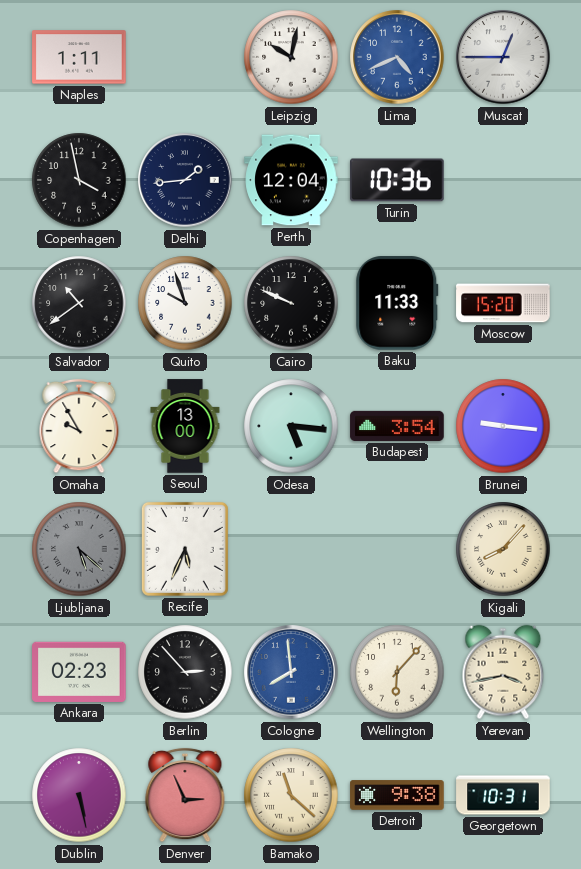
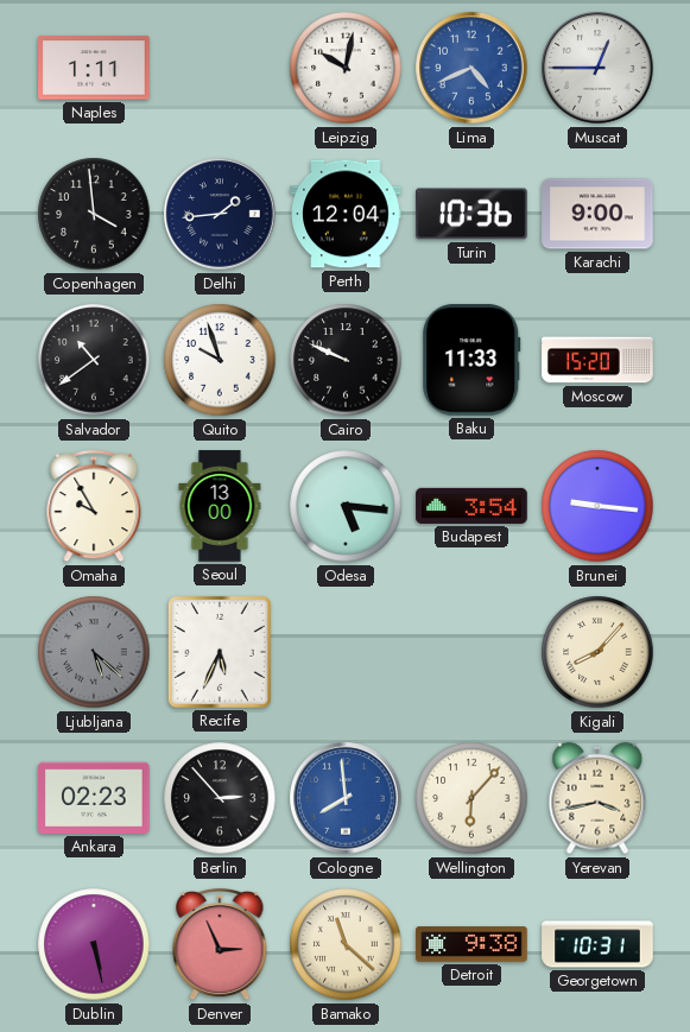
Copenhagen: 3:58 -> 3:59 (94, 214)
Karachi: none -> 9:00 (597, 214)
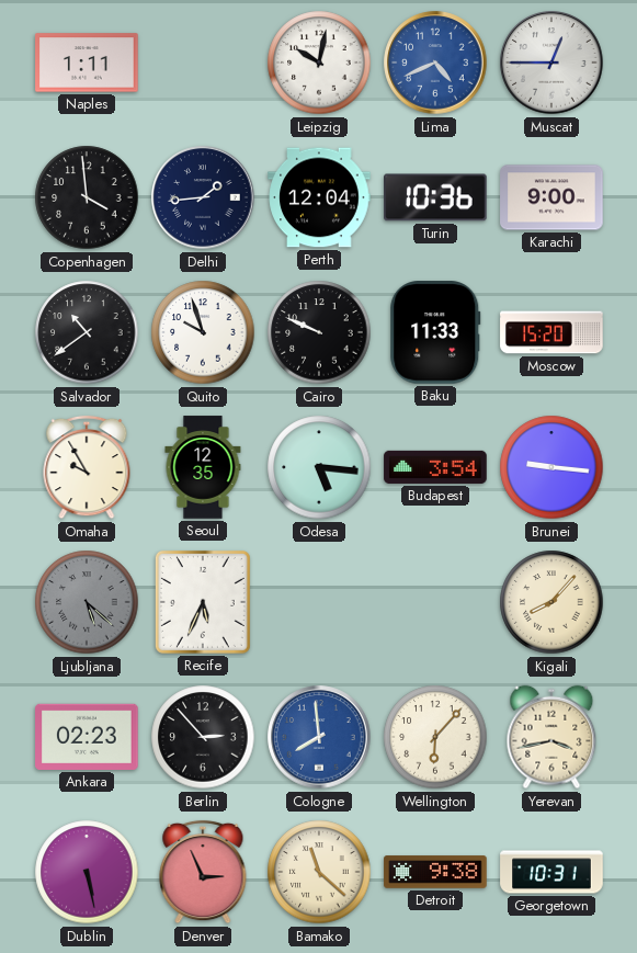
Seoul: 13:00 -> 12:35 (203, 467)
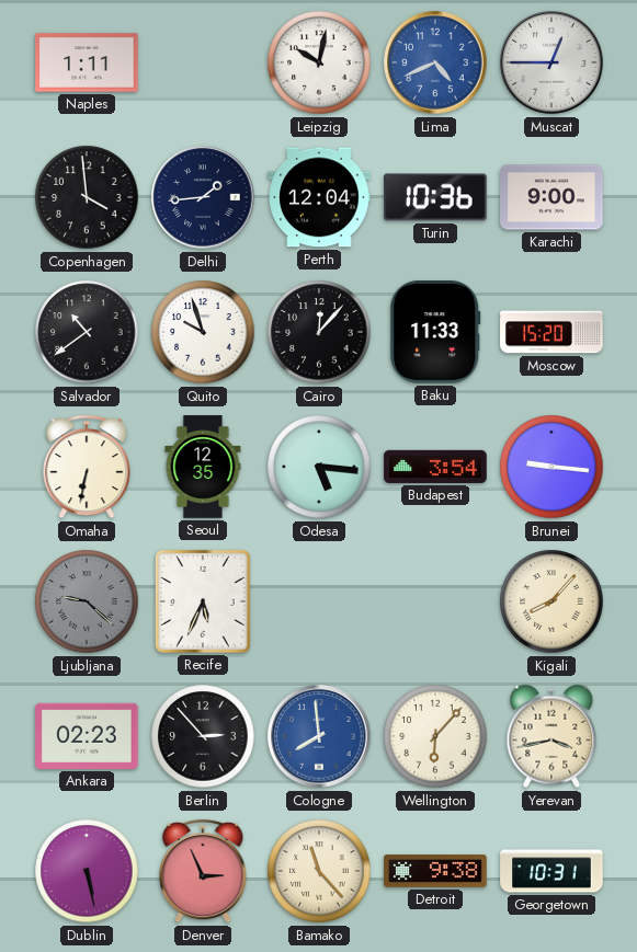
Cairo: 9:49 -> 12:07 (319, 332)
Omaha: 9:55 -> 6:32 (87, 467)
Ljubljana: 5:22 -> 9:22 (87, 601)
Bamako: 11:22 -> 11:23 (319, 871)
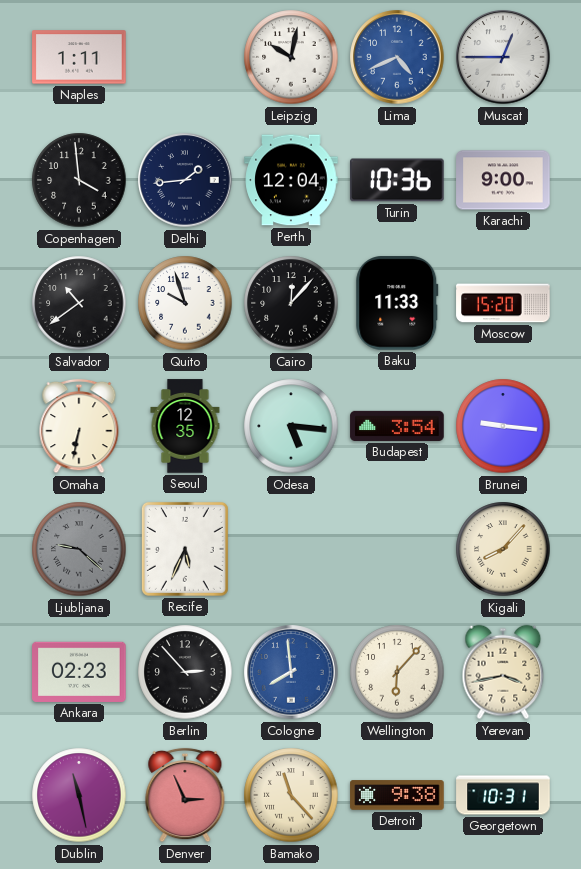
Dublin: 5:28 -> 11:28 (79, 795)
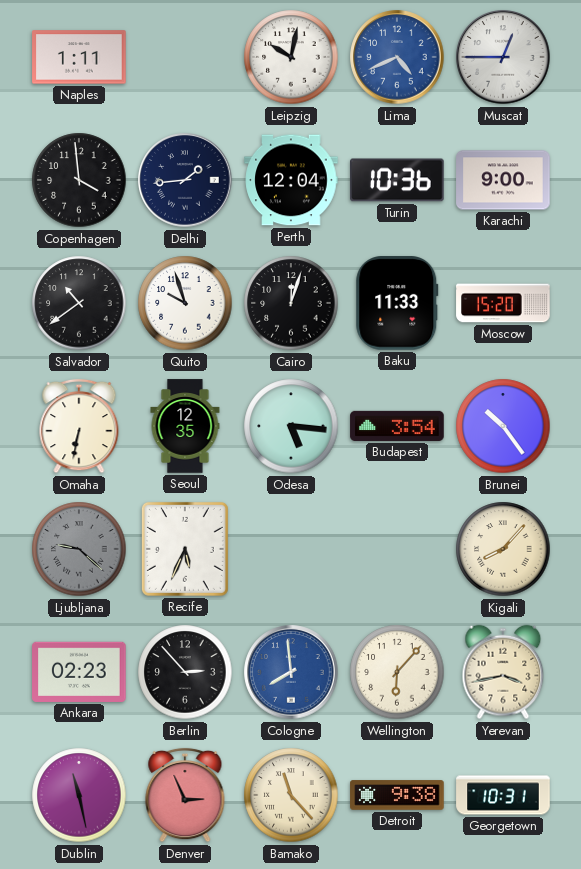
Cairo: 12:07 -> 12:03 (291, 303)
Brunei: 9:16 -> 10:24 (503, 426)
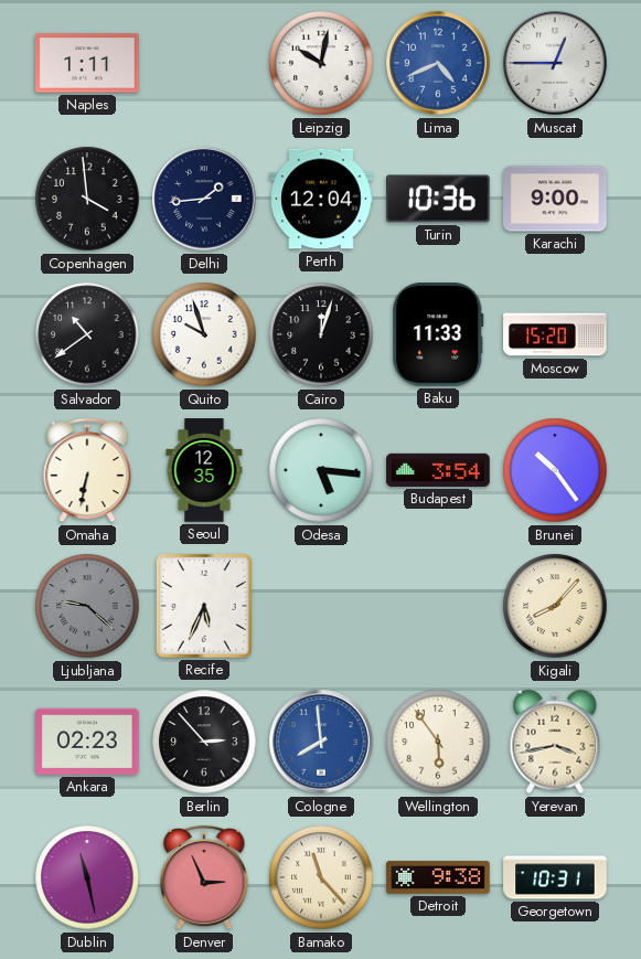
Wellington: 6:07 -> 5:54 (438, 742)
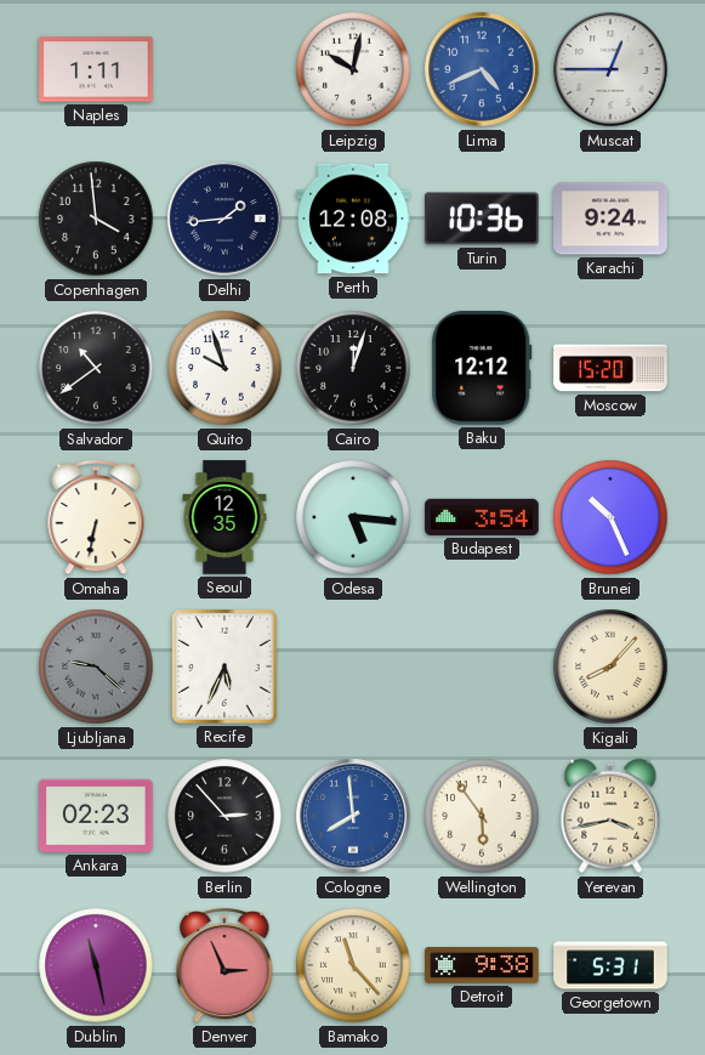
Perth: 12:04 -> 12:08 (353, 219)
Karachi: 9:00 -> 9:24 (610, 219)
Baku: 11:33 -> 12:12 (482, 368)
Brunei: 10:24 -> 10:26 (610, 517)
Georgetown: 10:31 -> 5:31 (610, 965)
